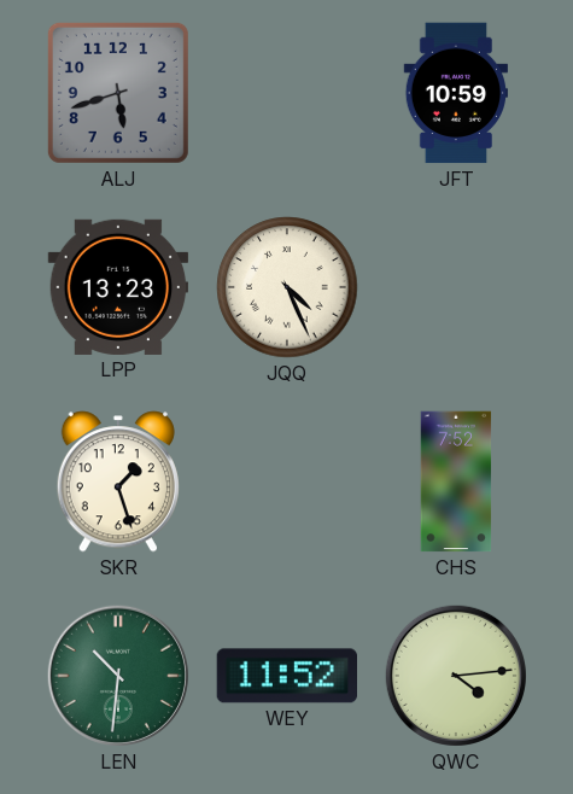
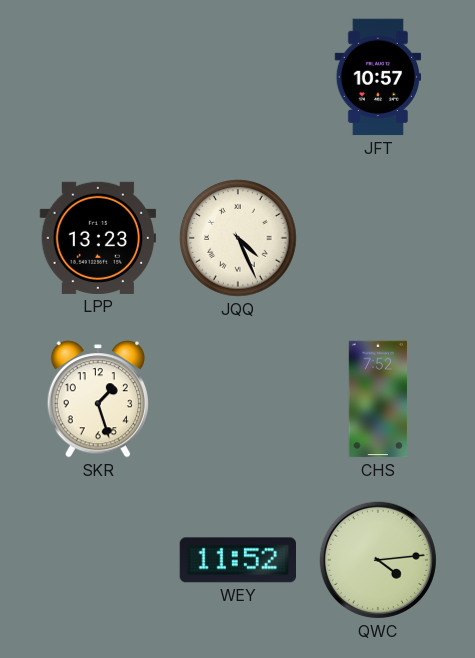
ALJ: 5:42 -> none (118, 93)
JFT: 10:59 -> 10:57 (378, 77)
LEN: 10:31 -> none (118, 676)
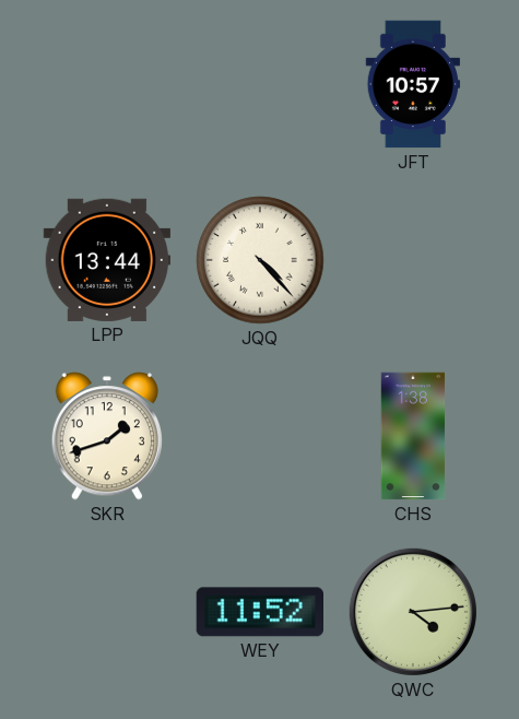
LPP: 13:23 -> 13:44 (107, 260)
JQQ: 4:26 -> 4:23 (260, 260)
SKR: 1:27 -> 1:42 (107, 436)
CHS: 7:52 -> 1:38 (413, 436)
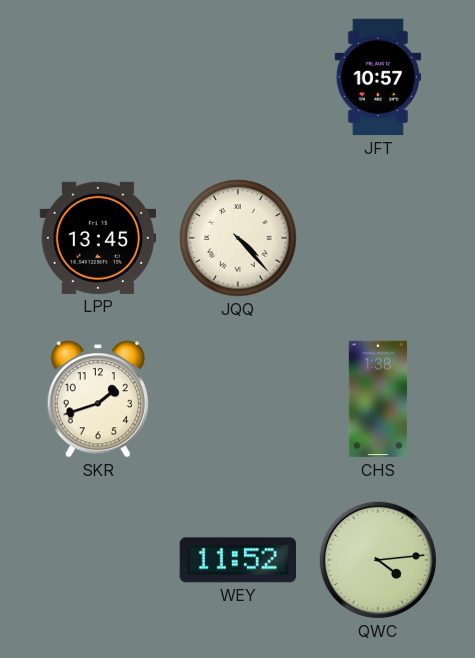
LPP: 13:44 -> 13:45 (98, 238)
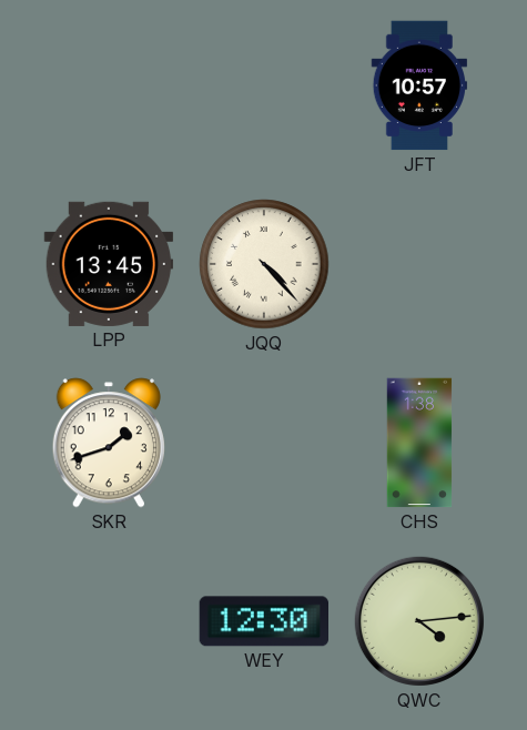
WEY: 11:52 -> 12:30 (263, 621)
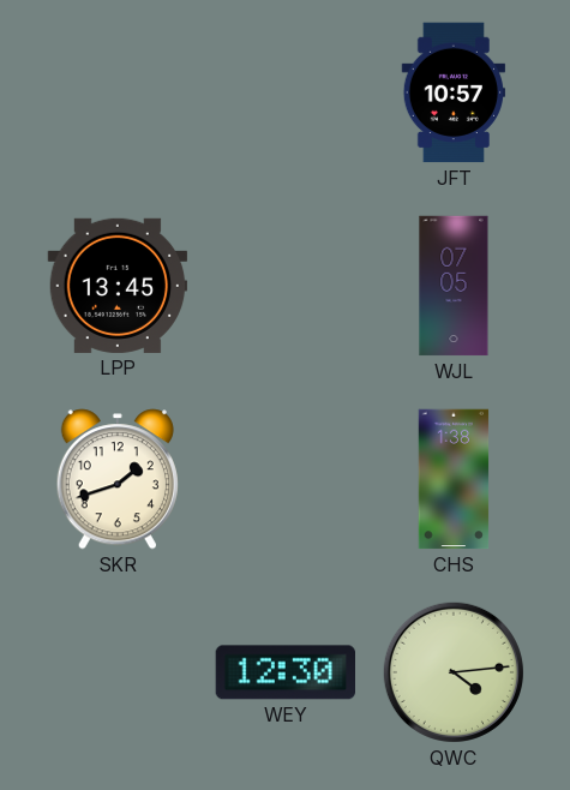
JQQ: 4:23 -> none (264, 264)
WJL: none -> 07:05 (454, 286)
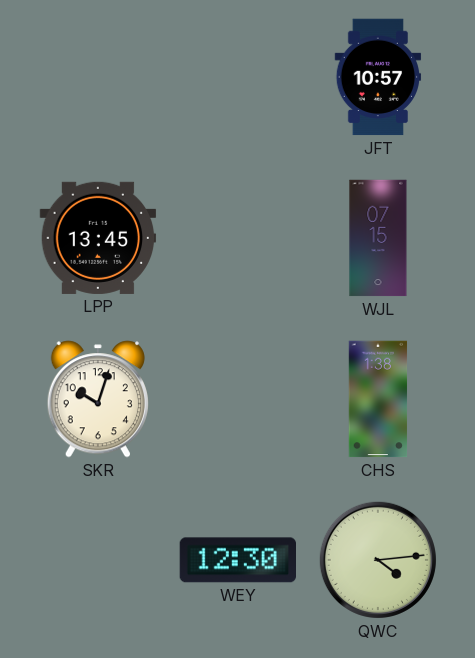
WJL: 07:05 -> 07:15 (378, 238)
SKR: 1:42 -> 10:03 (98, 399)
